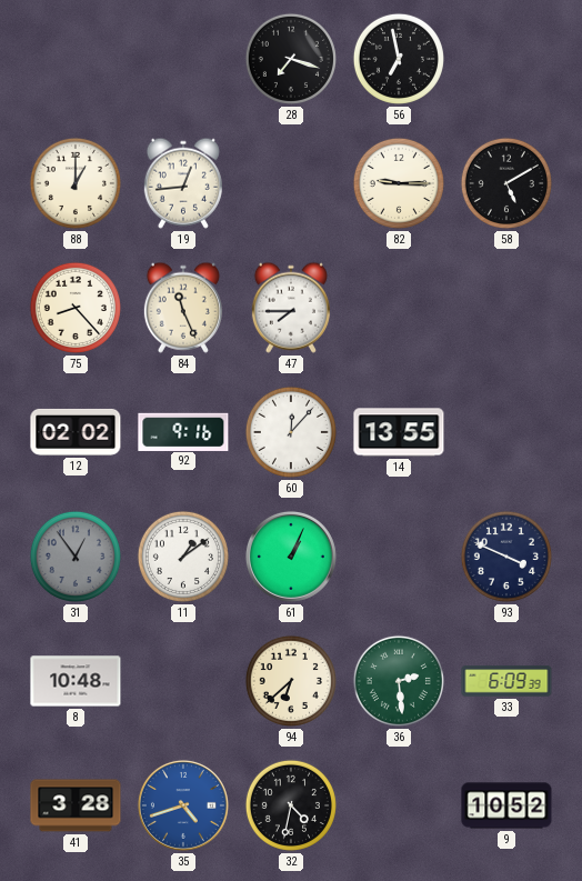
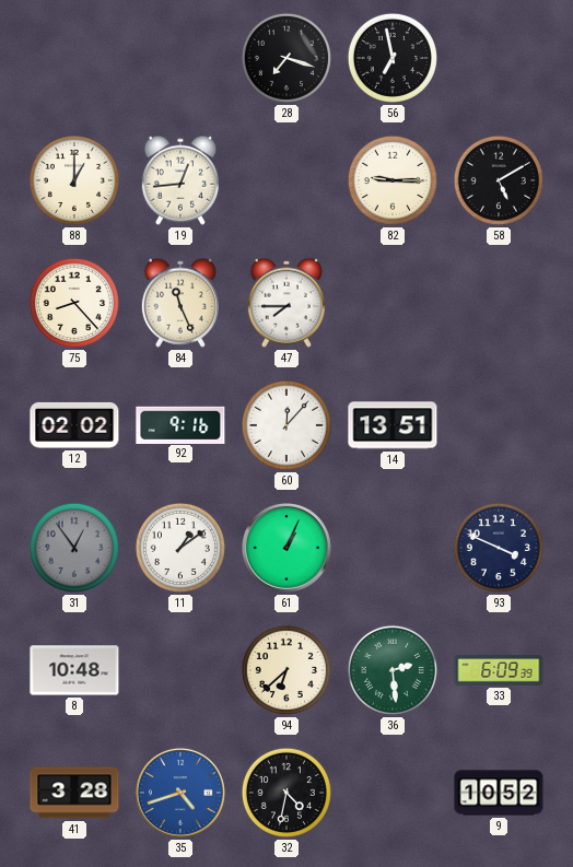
14: 13:55 -> 13:51 (393, 425)
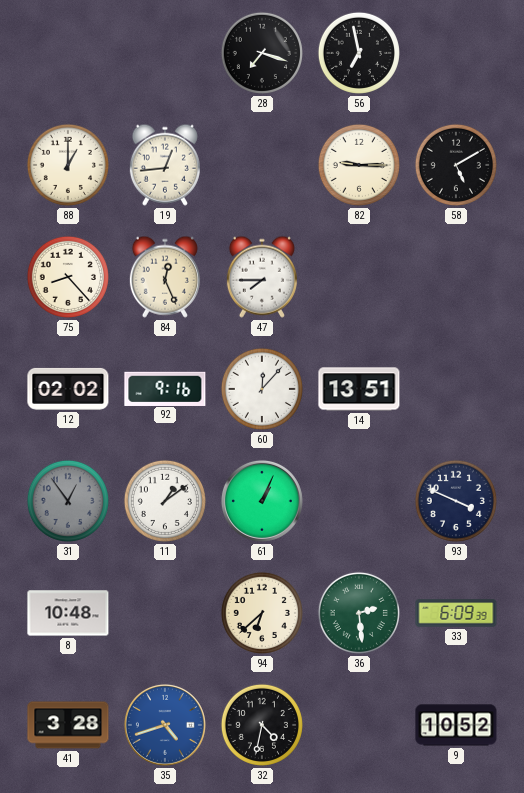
84: 11:26 -> 12:26 (165, 277)
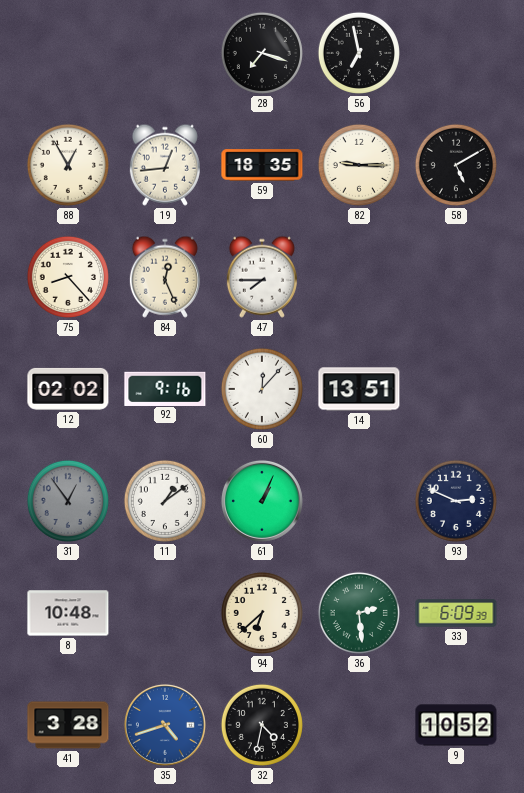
88: 1:00 -> 12:55 (68, 165)
59: none -> 18:35 (262, 165)
93: 3:49 -> 2:49 (456, 501)
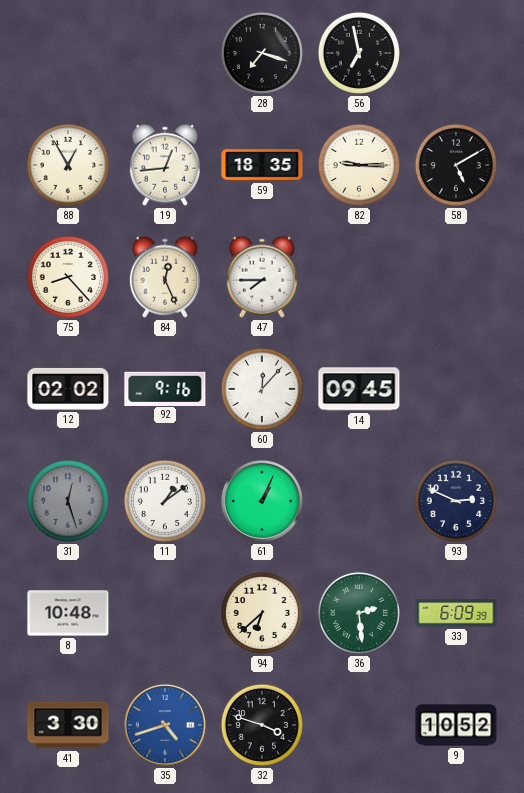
14: 13:51 -> 09:45 (359, 389)
31: 12:54 -> 12:27 (68, 501)
41: 3:28 -> 3:30 (68, 725)
32: 4:32 -> 3:48 (262, 725)
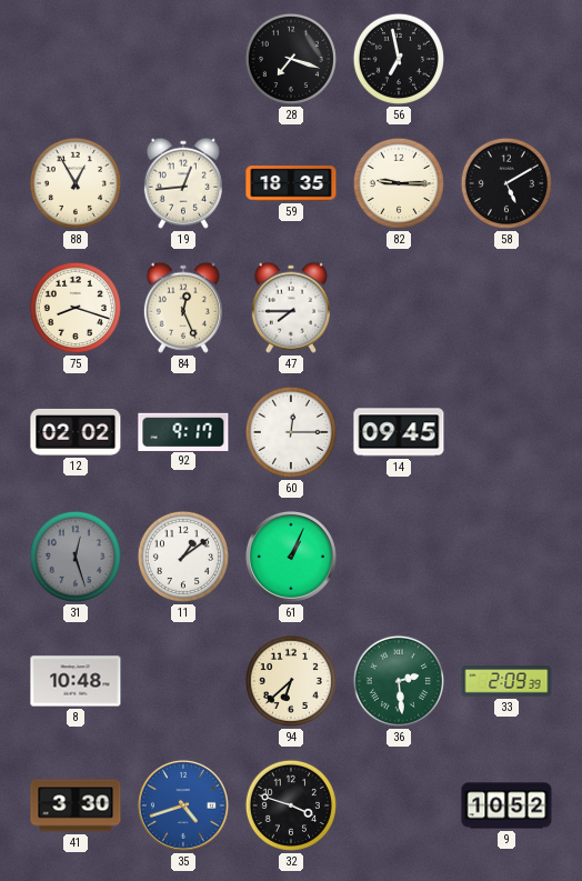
75: 8:23 -> 8:18 (76, 308)
92: 9:16 -> 9:17 (183, 431)
60: 12:07 -> 12:15 (291, 432)
93: 2:49 -> none (456, 501)
33: 6:09 -> 2:09 (506, 681)
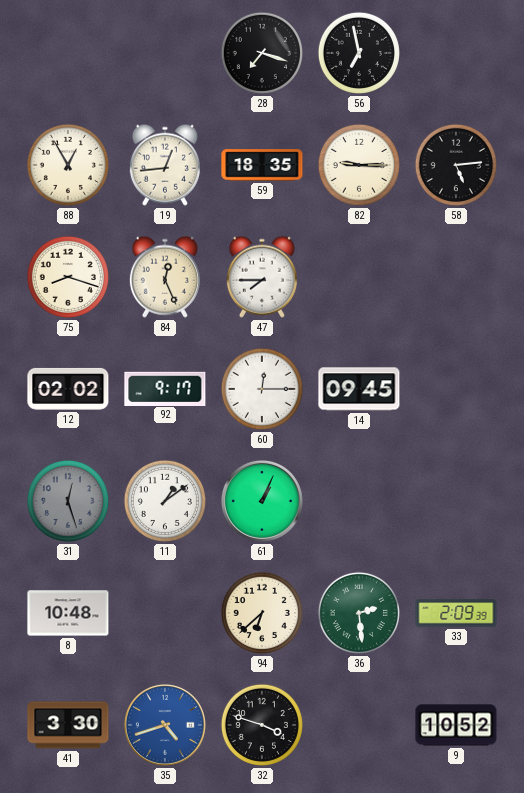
58: 5:10 -> 5:14 (456, 165)
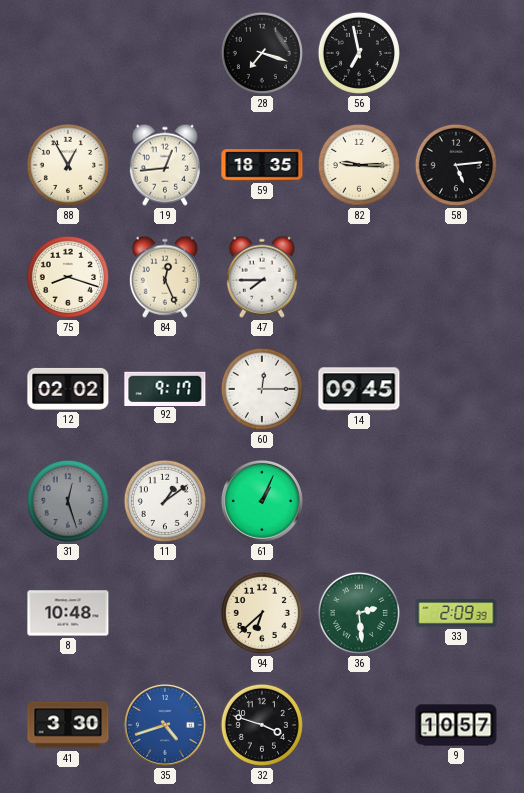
9: 10:52 -> 10:57 (456, 725)
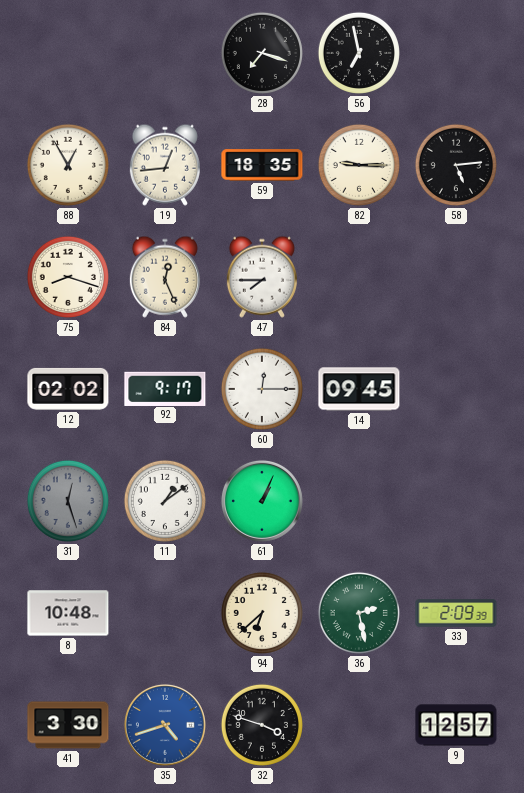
36: 2:29 -> 2:28 (359, 613)
9: 10:57 -> 12:57 (456, 725)
